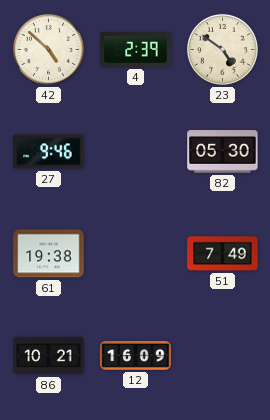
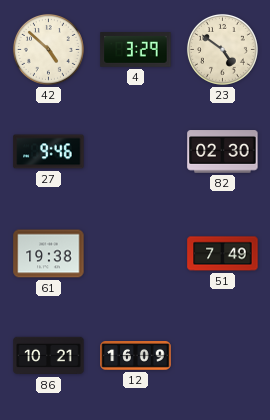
4: 2:39 -> 3:29 (136, 50)
82: 05:30 -> 02:30 (223, 152)
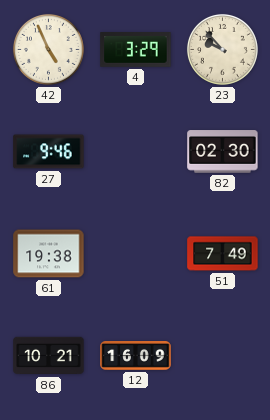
42: 4:52 -> 4:56 (48, 49)
23: 4:51 -> 9:53 (222, 49)
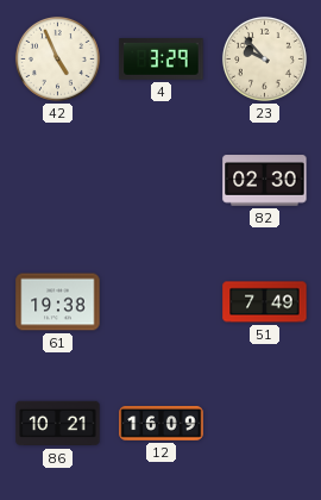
27: 9:46 -> none (49, 152)
